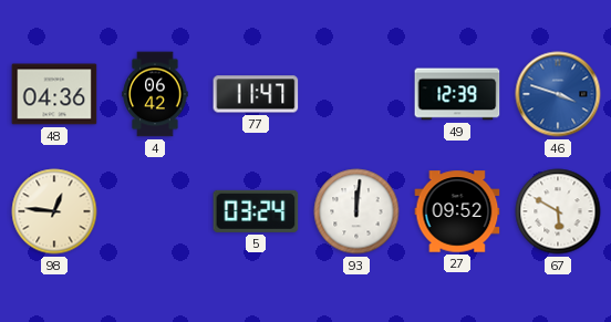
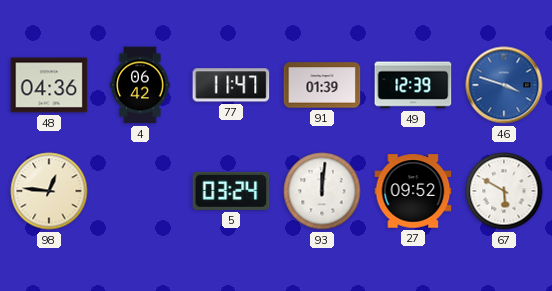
91: none -> 01:39 (322, 85)
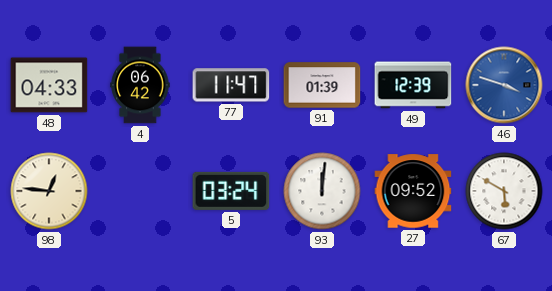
48: 04:36 -> 04:33 (49, 85)
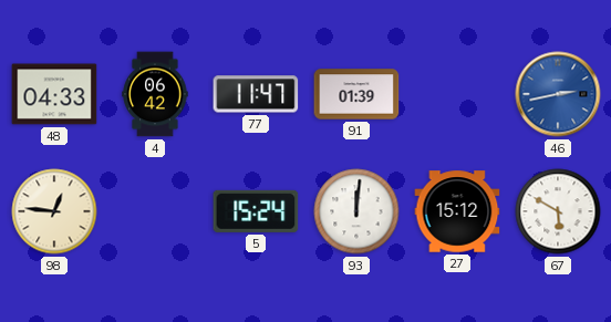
49: 12:39 -> none (413, 85)
46: 3:48 -> 2:43 (558, 94)
5: 03:24 -> 15:24 (256, 211)
27: 09:52 -> 15:12 (457, 211)
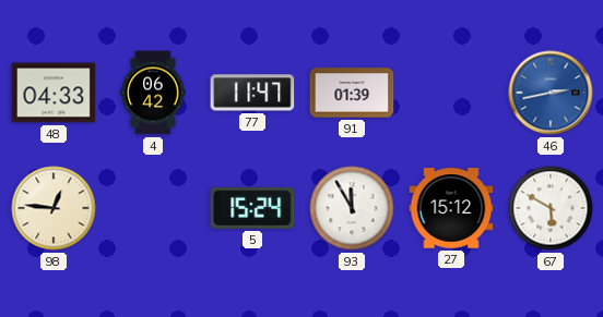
93: 12:01 -> 11:55 (352, 208)
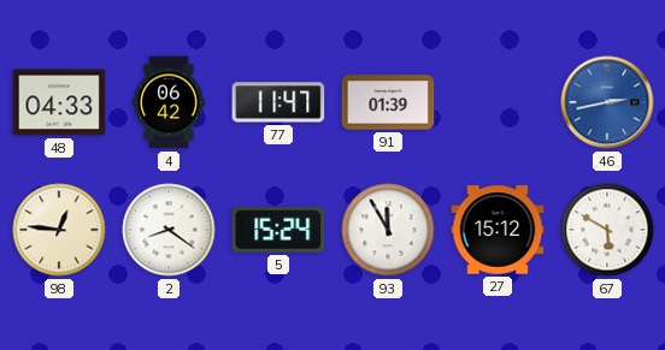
2: none -> 8:21 (169, 230)
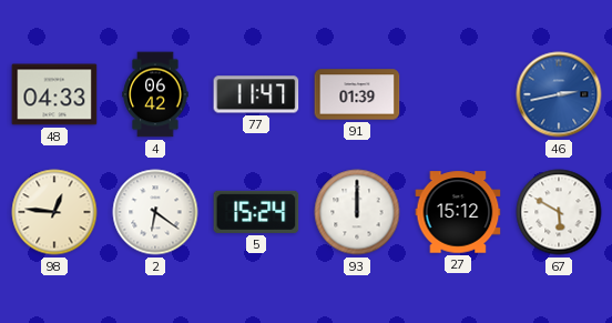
2: 8:21 -> 6:21 (155, 212)
93: 11:55 -> 12:00 (357, 212)
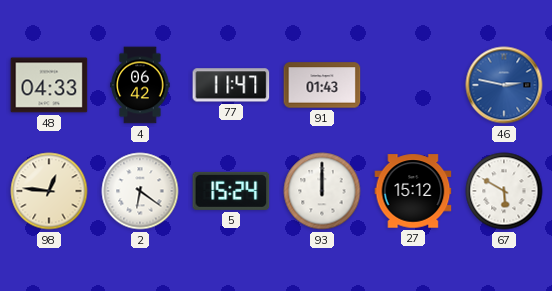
91: 01:39 -> 01:43 (322, 85)
46: 2:43 -> 2:47 (504, 85)
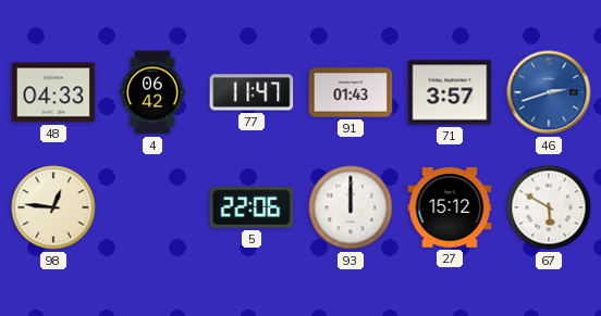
71: none -> 3:57 (450, 92)
46: 2:47 -> 2:42 (549, 92)
2: 6:21 -> none (140, 191)
5: 15:24 -> 22:06 (252, 207)
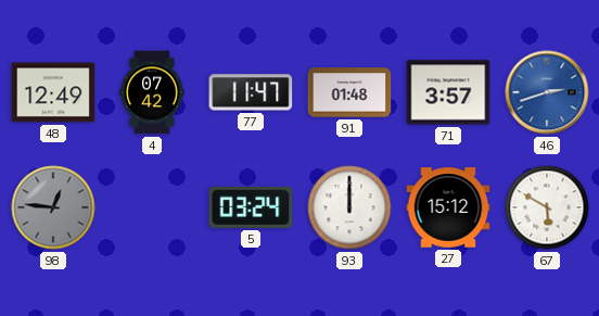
48: 04:33 -> 12:49 (53, 92)
4: 06:42 -> 07:42 (152, 92)
91: 01:43 -> 01:48 (349, 92)
98 dial: cream -> grey (53, 207)
5: 22:06 -> 03:24 (251, 207)
